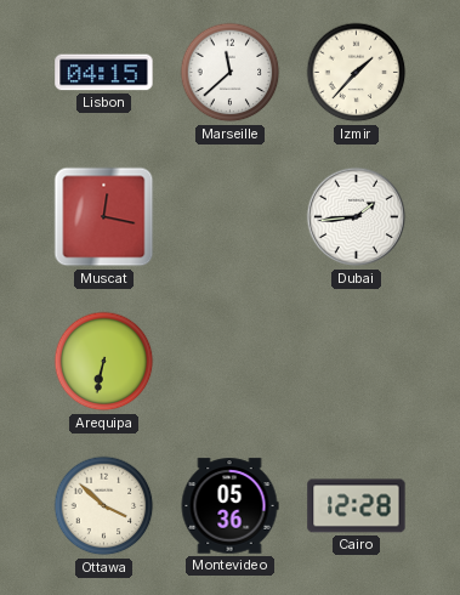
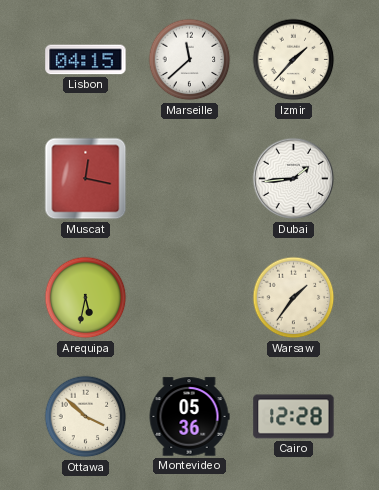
Arequipa: 6:32 -> 5:32 (86, 298)
Warsaw: none -> 1:36 (294, 298)
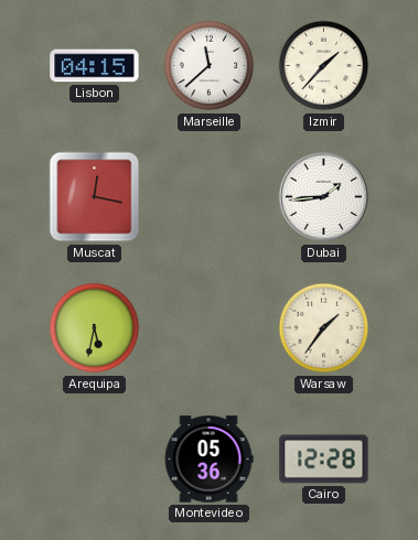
Ottawa: 3:52 -> none (86, 417)
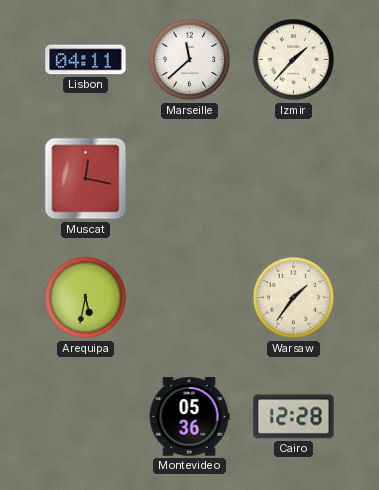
Lisbon: 04:15 -> 04:11 (86, 60)
Dubai: 1:44 -> none (324, 197)
